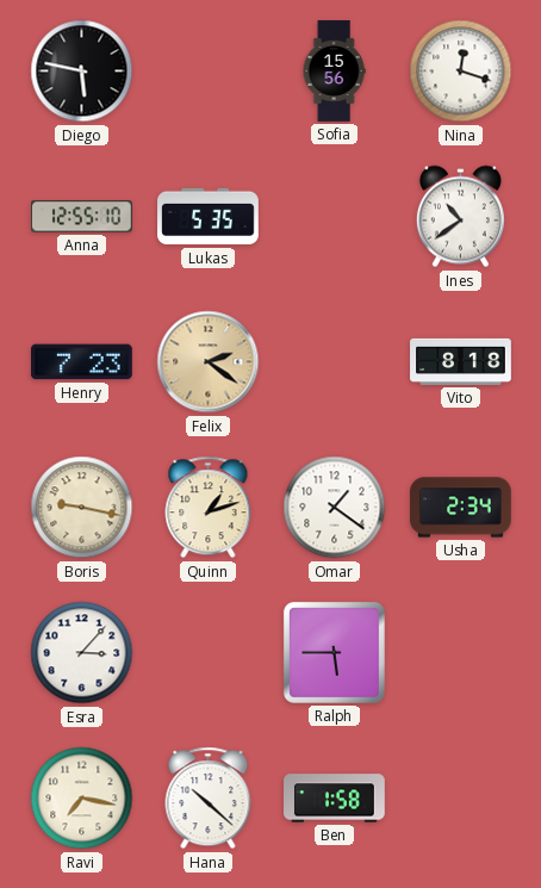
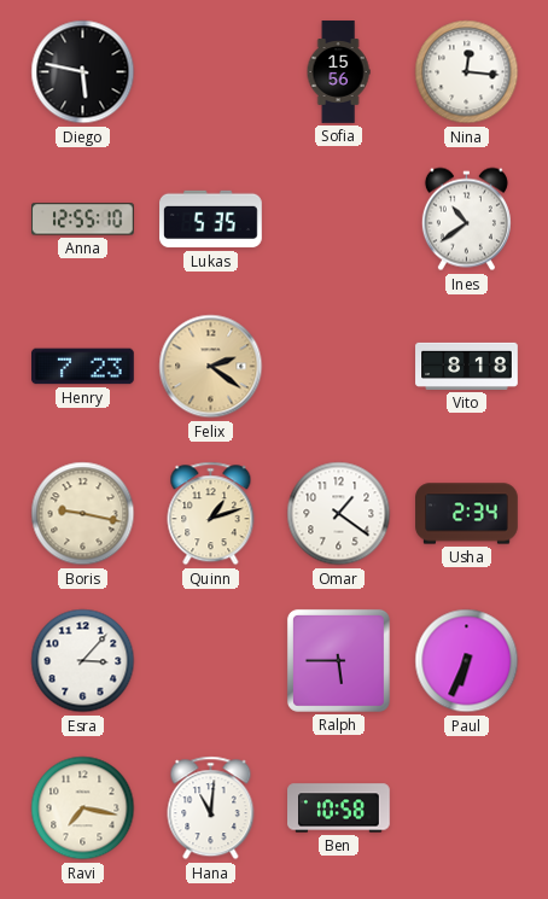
Nina: 12:18 -> 12:16 (467, 72)
Paul: none -> 6:34 (467, 661)
Hana: 10:22 -> 11:01 (211, 808)
Ben: 1:58 -> 10:58 (339, 808)
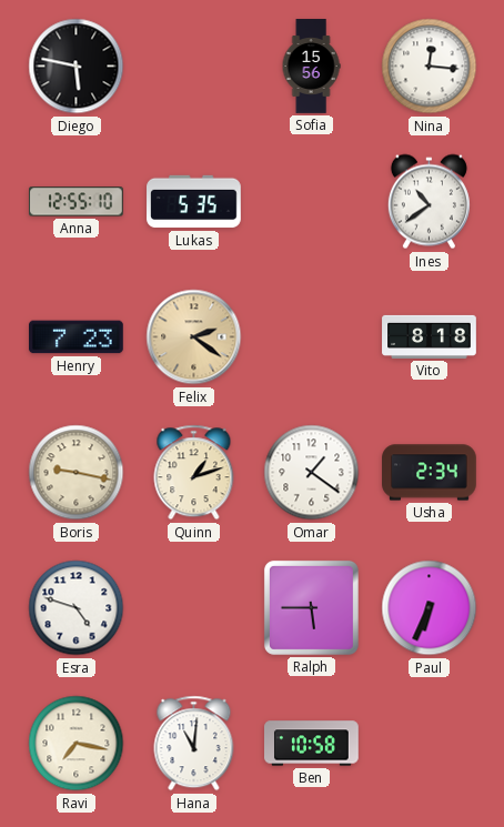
Esra: 3:07 -> 4:48 (77, 608)
